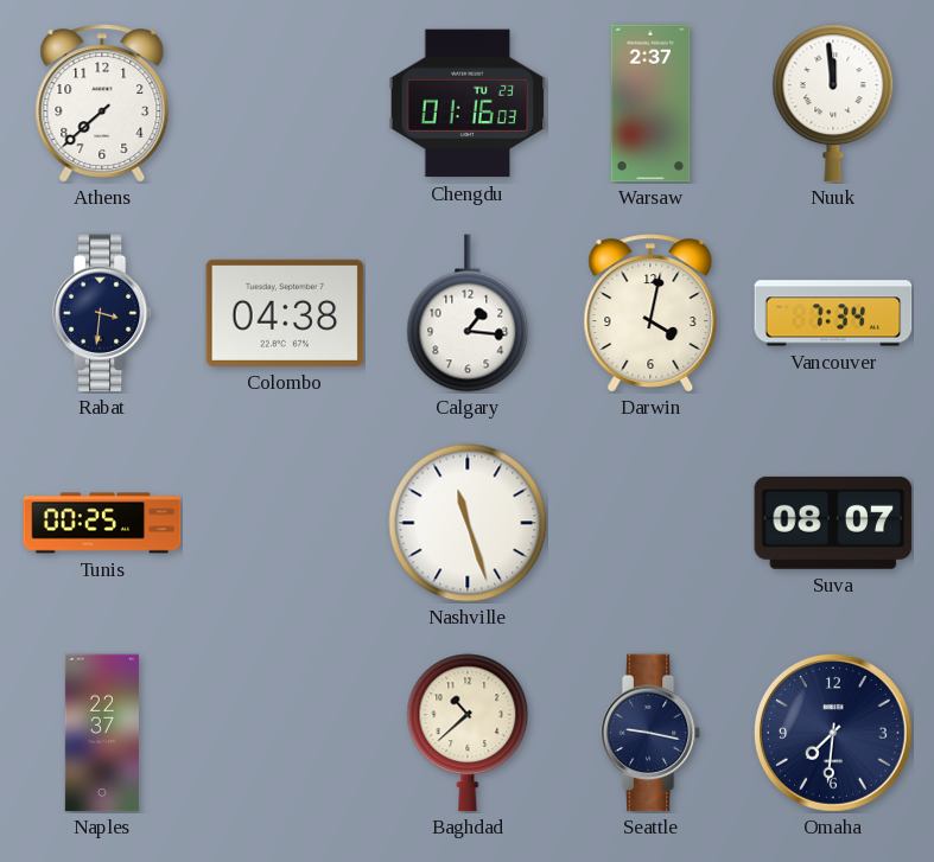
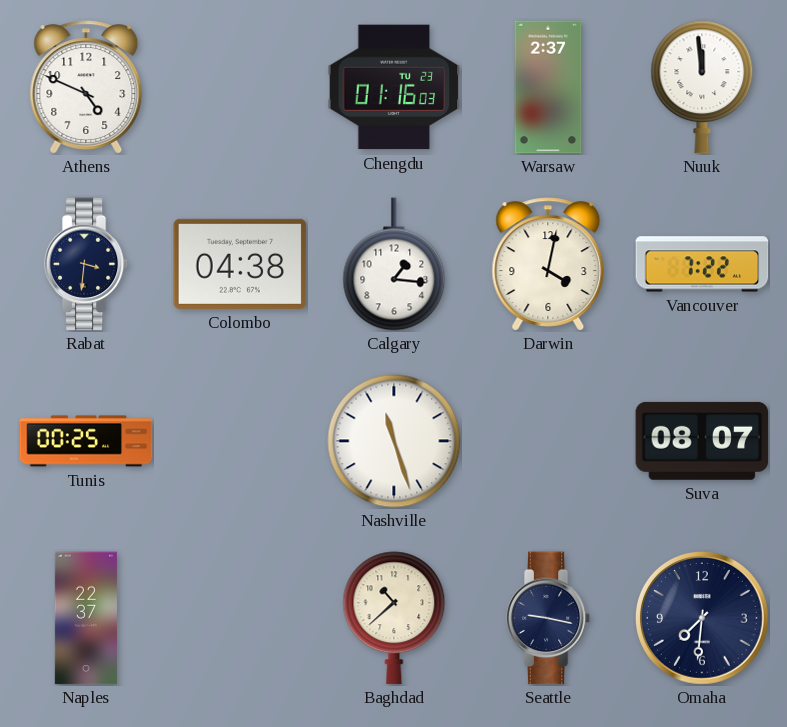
Athens: 7:38 -> 4:49 (86, 87)
Vancouver: 7:34 -> 7:22 (702, 264)
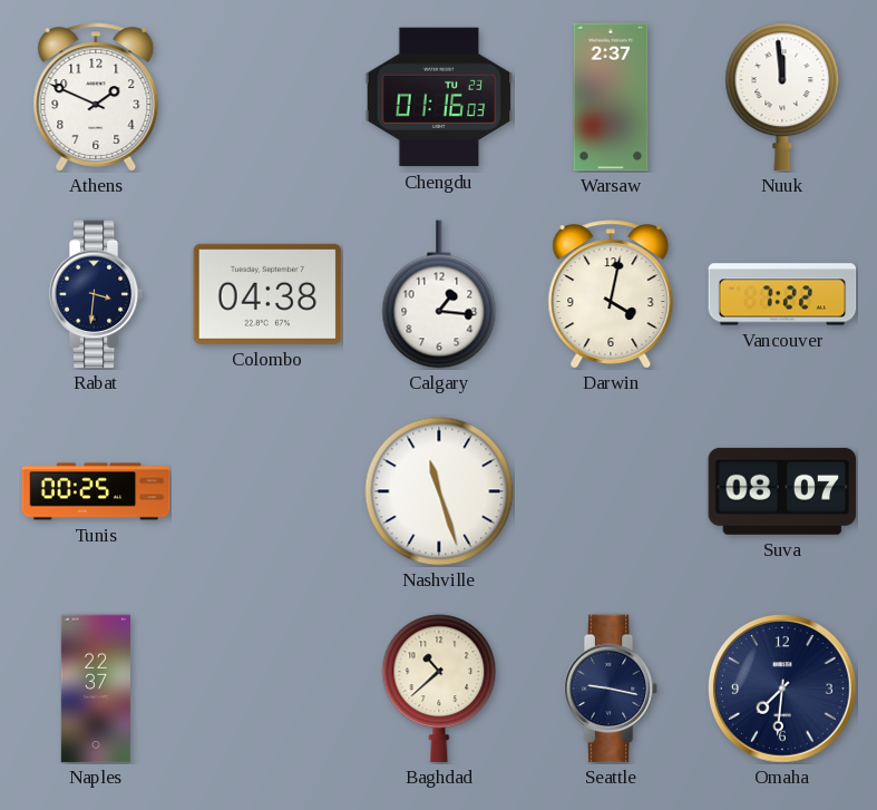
Athens: 4:49 -> 1:49 (96, 97)
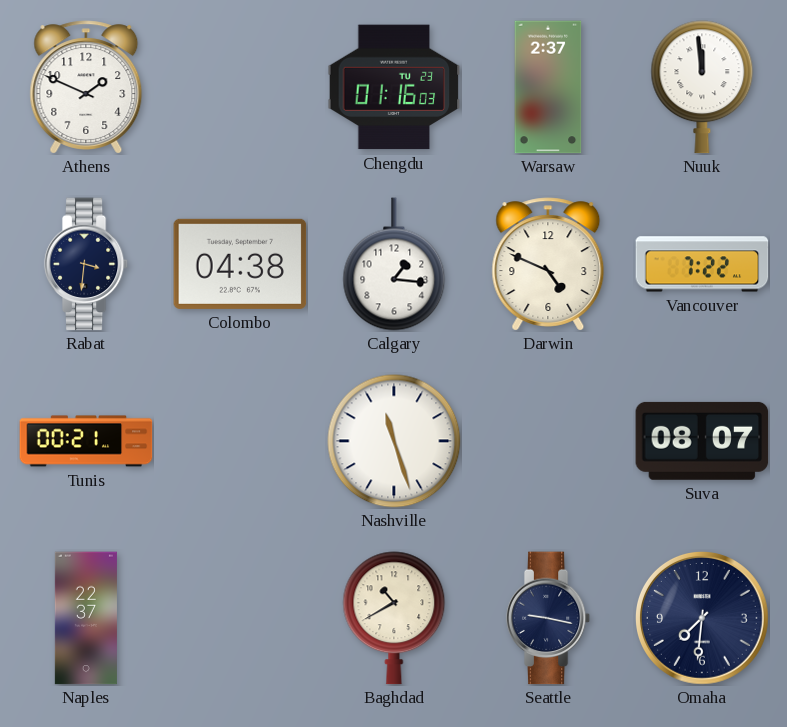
Darwin: 4:02 -> 4:49 (548, 264)
Tunis: 00:25 -> 00:21 (86, 441)
Baghdad: 10:38 -> 10:40 (394, 618)
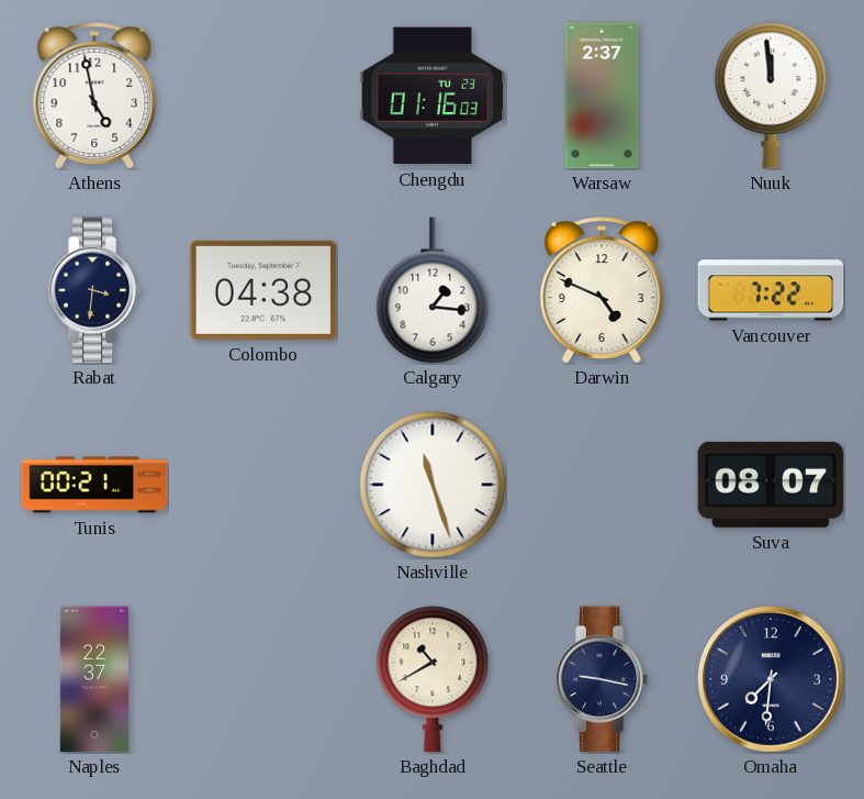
Athens: 1:49 -> 4:58 (94, 96)
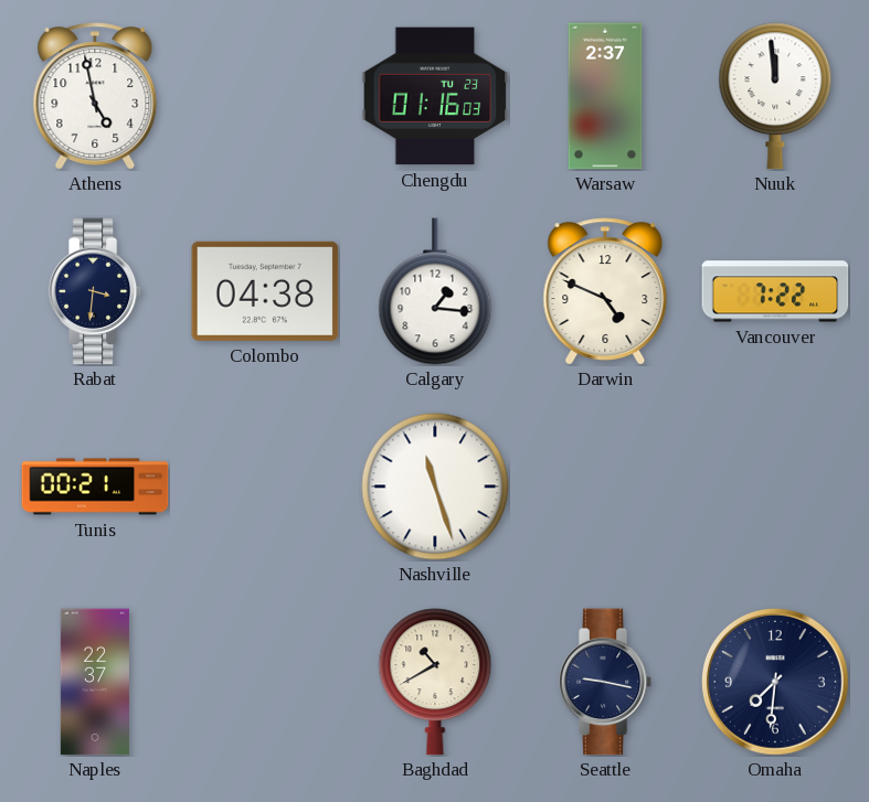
Suva: 08:07 -> none (771, 485)
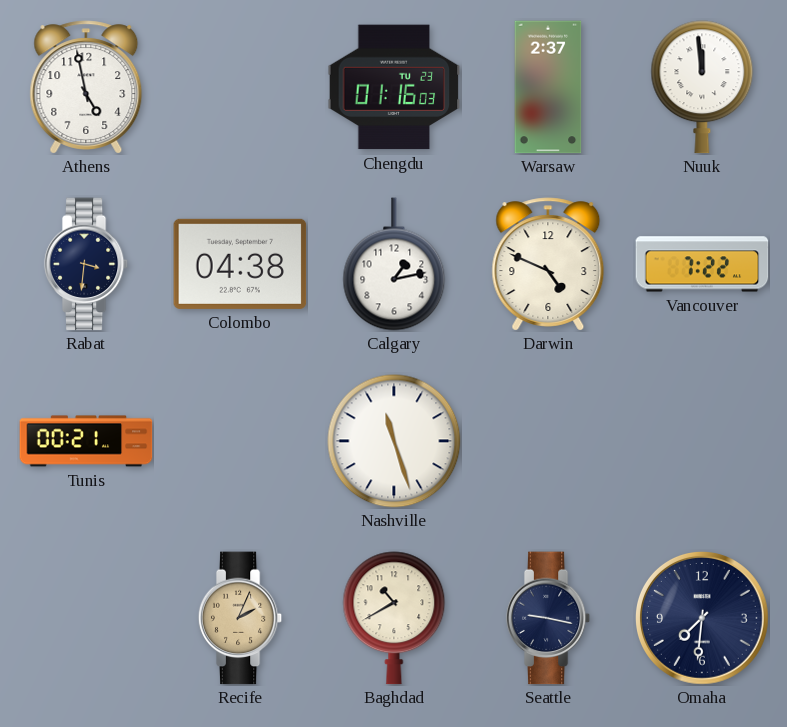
Calgary: 1:16 -> 1:13 (394, 264)
Naples: 22:37 -> none (95, 682)
Recife: none -> 2:04 (240, 618)
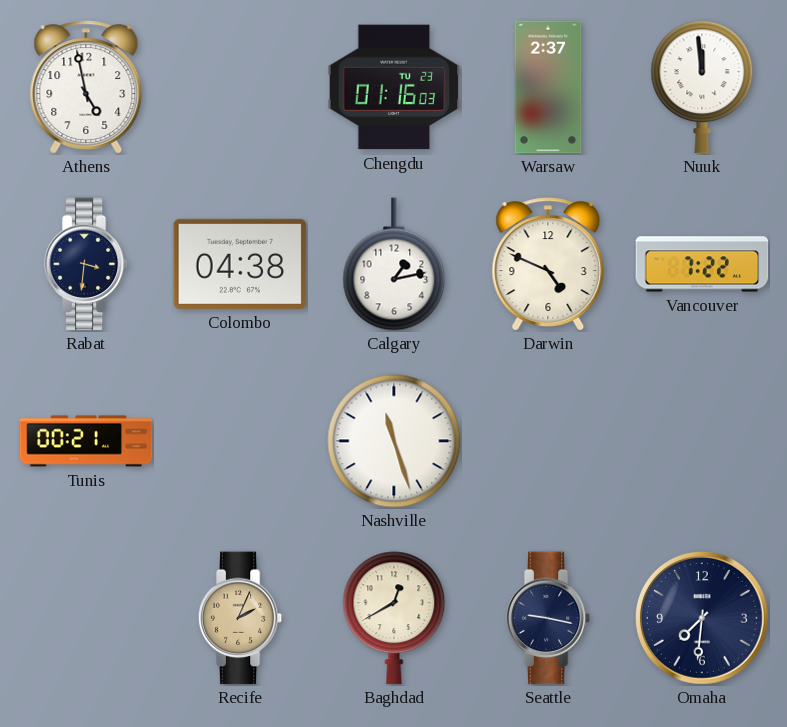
Baghdad: 10:40 -> 12:40 (394, 618)
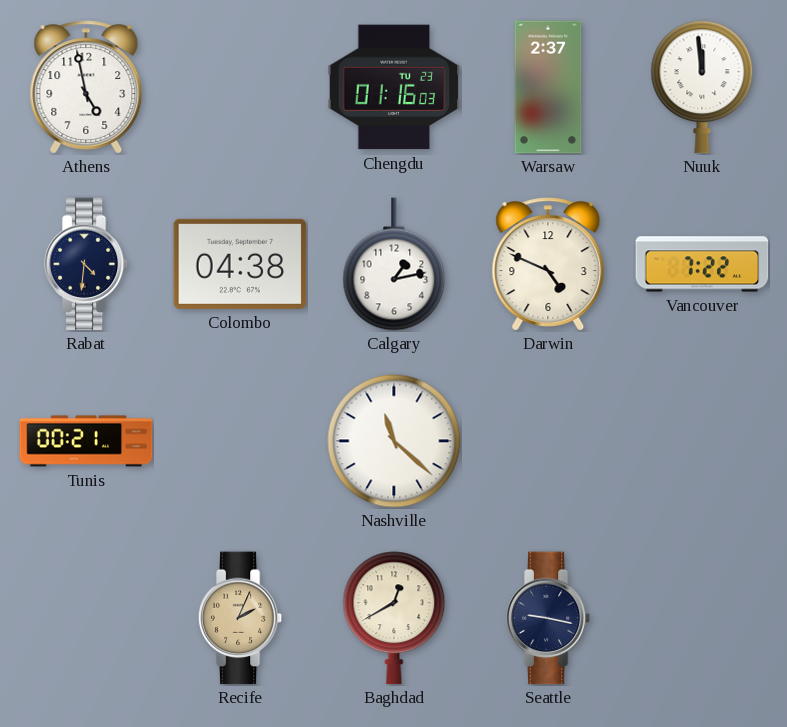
Rabat: 3:31 -> 4:31 (86, 264)
Nashville: 11:27 -> 11:22 (394, 441)
Omaha: 7:31 -> none (703, 619)
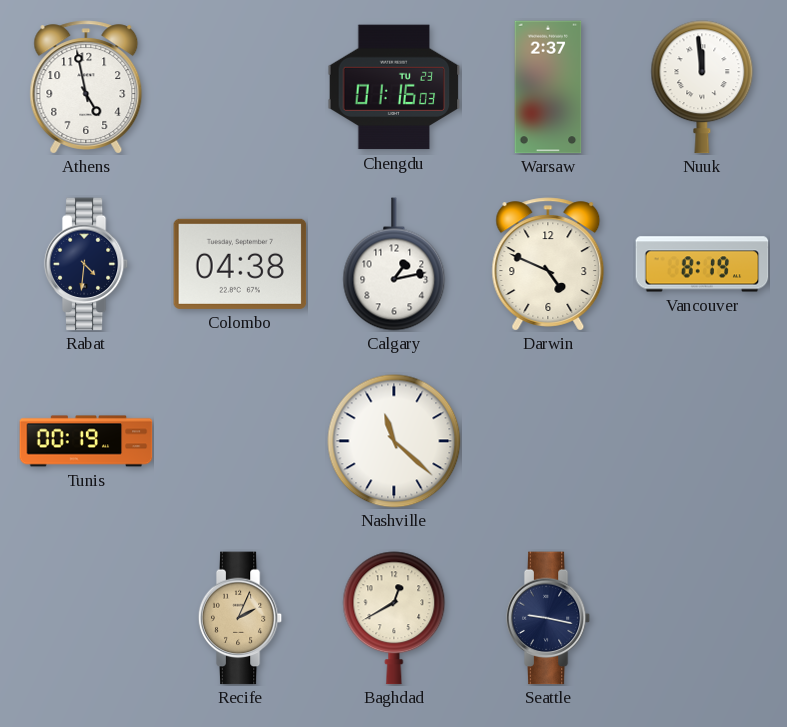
Vancouver: 7:22 -> 8:19 (702, 264)
Tunis: 00:21 -> 00:19 (86, 441)
